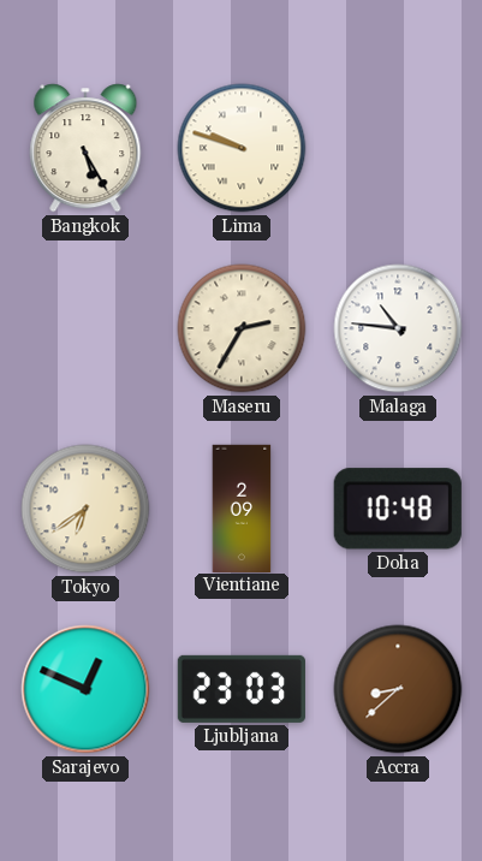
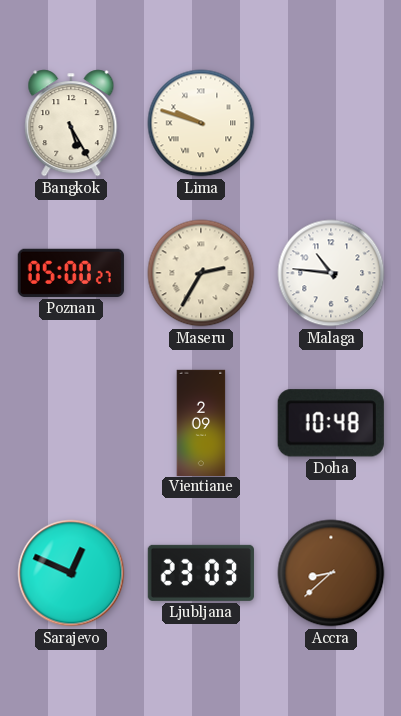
Poznan: none -> 05:00 (71, 273)
Tokyo: 6:39 -> none (85, 509)
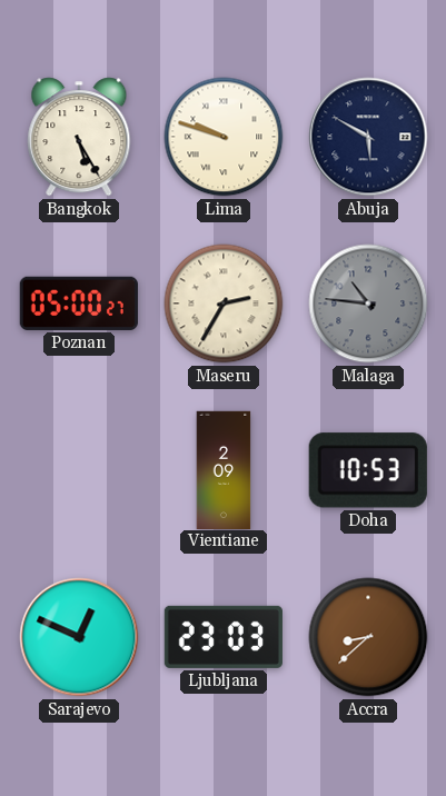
Abuja: none -> 5:50 (368, 137)
Malaga dial: white -> grey (368, 304)
Doha: 10:48 -> 10:53 (368, 470)
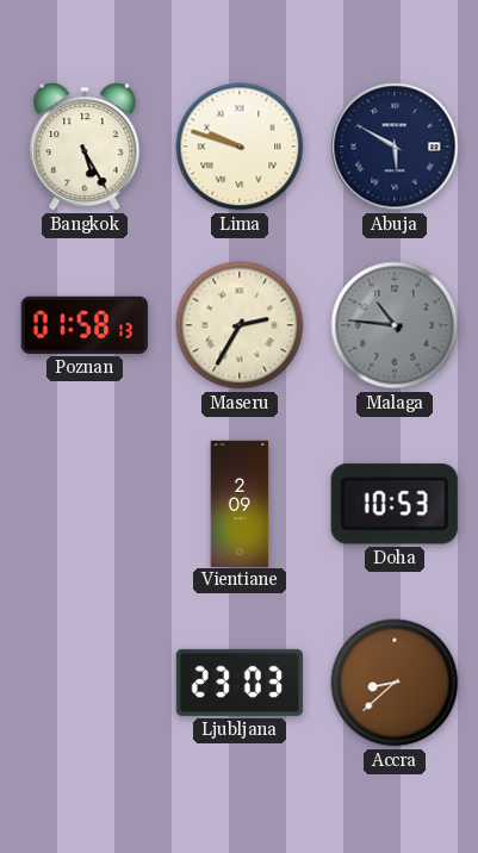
Poznan: 05:00 -> 01:58 (85, 325)
Sarajevo: 12:49 -> none (79, 637)
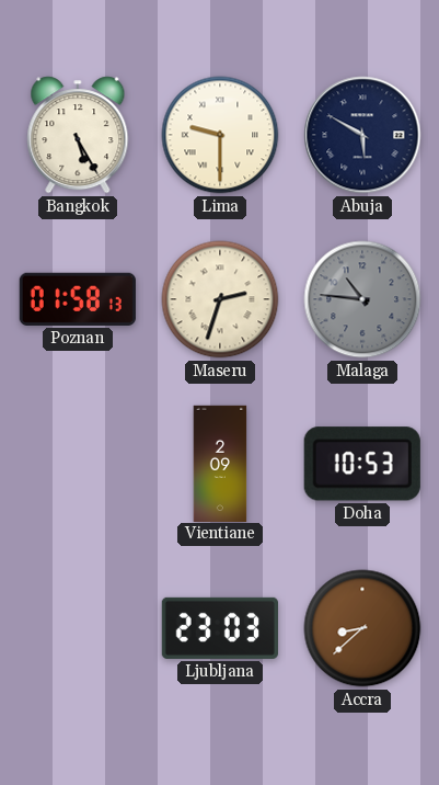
Lima: 9:48 -> 9:30 (220, 135)
Maseru: 2:35 -> 2:33 (220, 299)
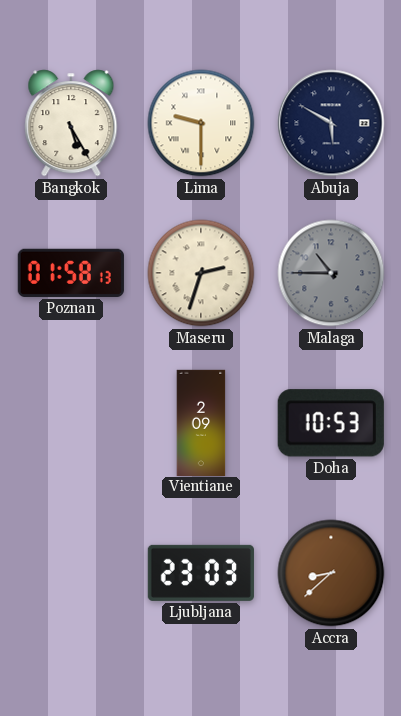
Malaga: 10:46 -> 10:45 (331, 273)
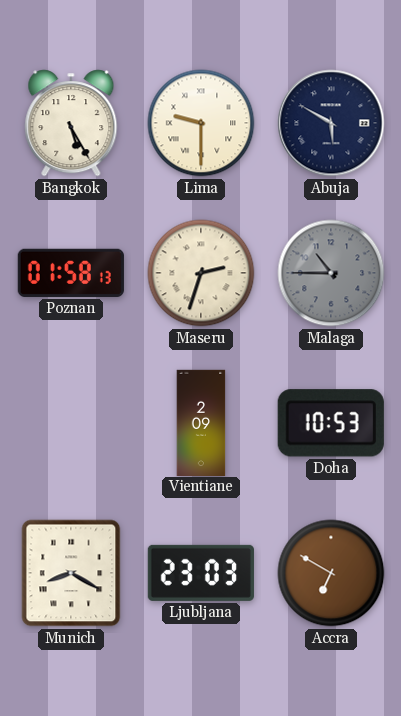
Munich: none -> 8:20 (71, 573)
Accra: 8:38 -> 6:50 (331, 573)
